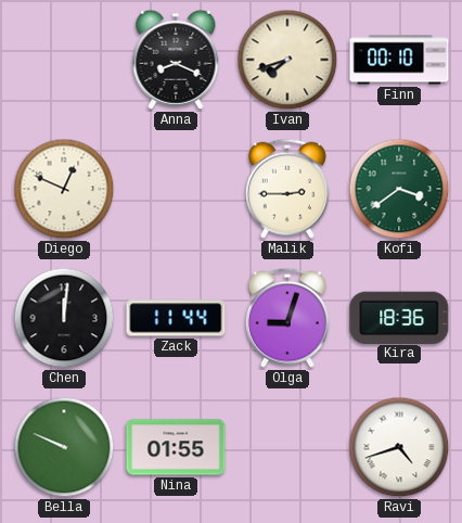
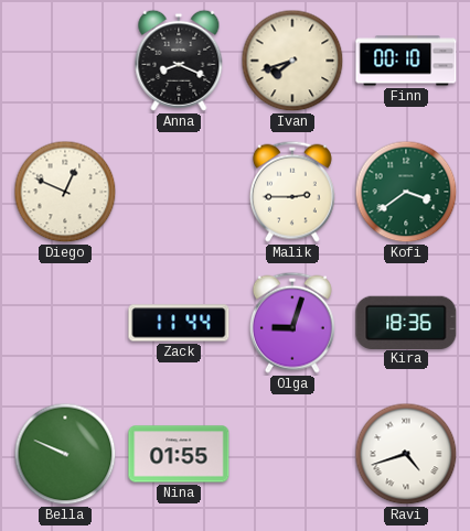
Chen: 12:01 -> none (64, 318)
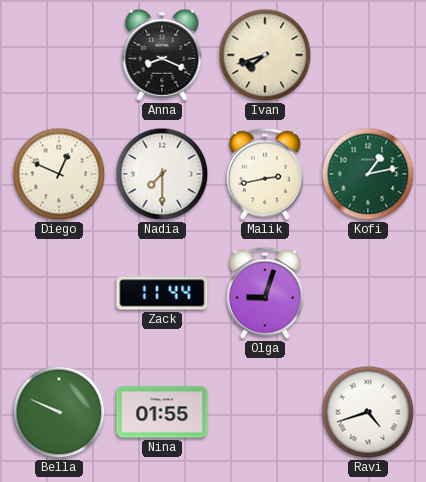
Finn: 00:10 -> none (406, 61)
Nadia: none -> 7:30 (162, 174)
Malik: 2:45 -> 2:43 (265, 174)
Kofi: 3:39 -> 1:13 (368, 174)
Kira: 18:36 -> none (406, 322)
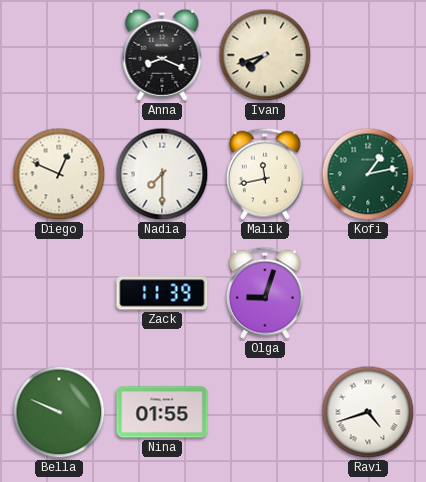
Malik: 2:43 -> 11:43 (265, 174)
Zack: 11:44 -> 11:39 (162, 293)
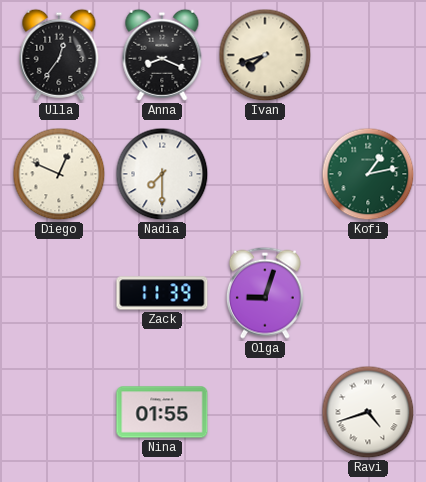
Ulla: none -> 12:36 (59, 55)
Malik: 11:43 -> none (265, 174)
Bella: 9:49 -> none (59, 412)
